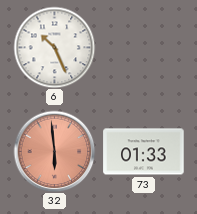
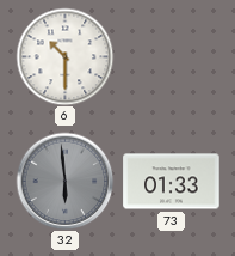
6: 10:26 -> 10:30 (64, 56)
32 dial: salmon -> grey (64, 181)
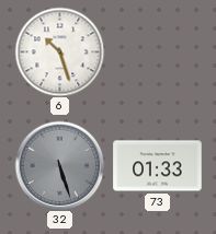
6: 10:30 -> 10:27 (59, 51)
32: 5:59 -> 5:27 (59, 165)
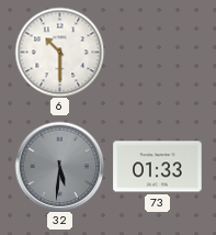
6: 10:27 -> 10:30 (59, 52)
32: 5:27 -> 5:31 (59, 166)
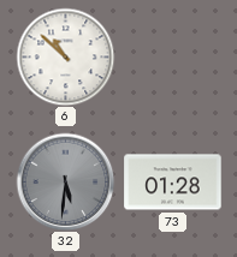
6: 10:30 -> 10:52 (65, 56)
73: 01:33 -> 01:28 (173, 183)
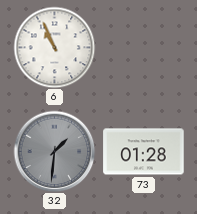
6: 10:52 -> 10:56 (54, 47)
32: 5:31 -> 1:31 (54, 151)
